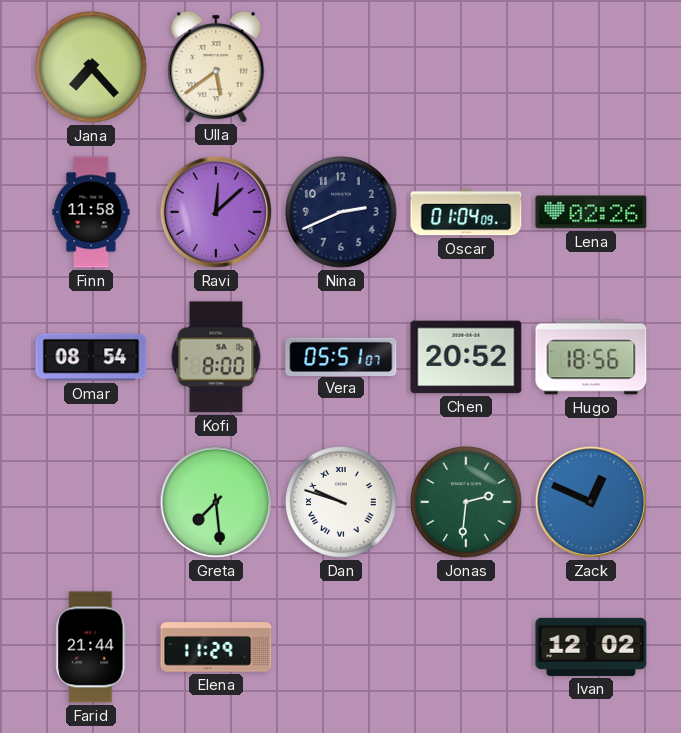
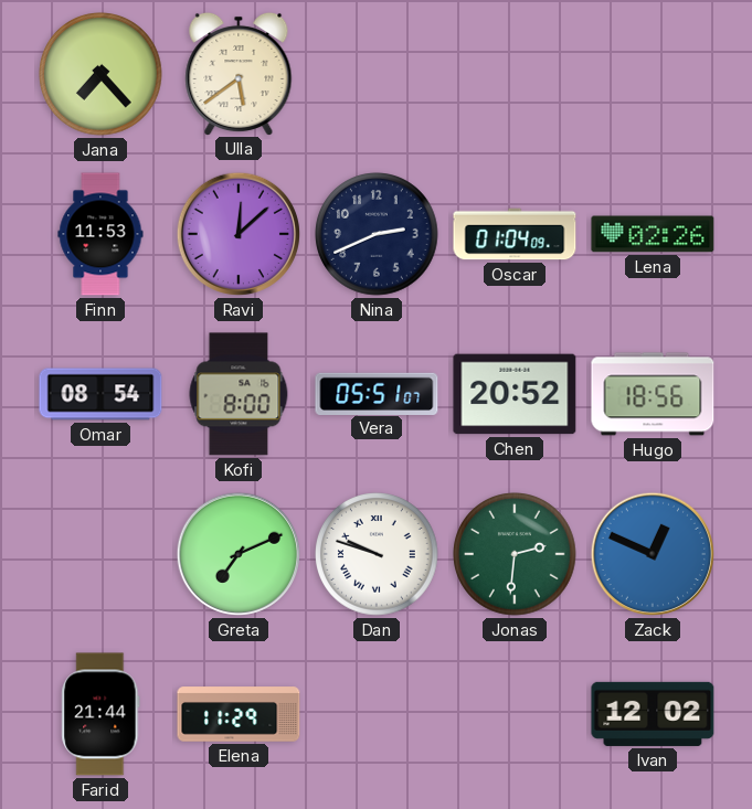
Finn: 11:58 -> 11:53 (100, 234)
Greta: 7:29 -> 7:11 (239, 554)
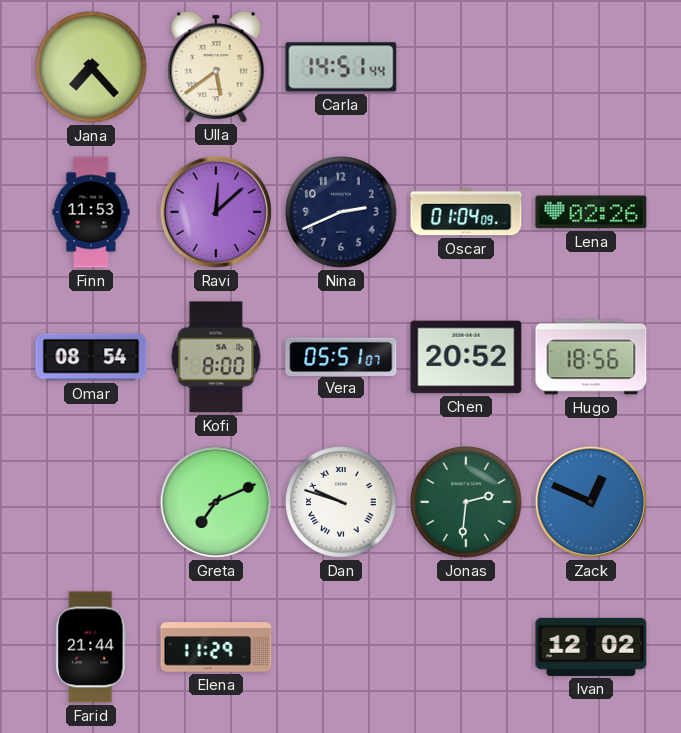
Carla: none -> 14:51 (341, 67)
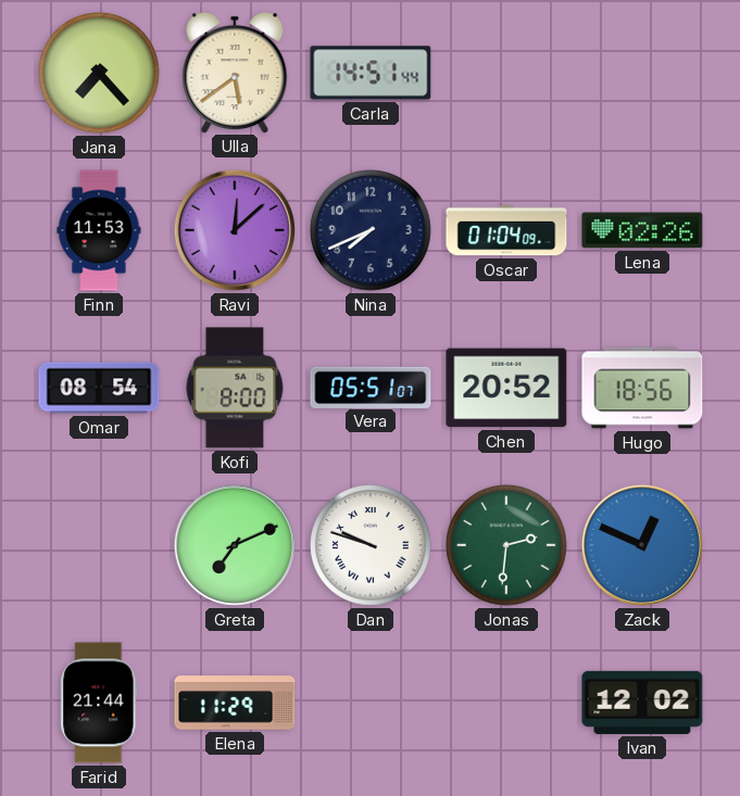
Nina: 2:41 -> 7:41 (371, 230)
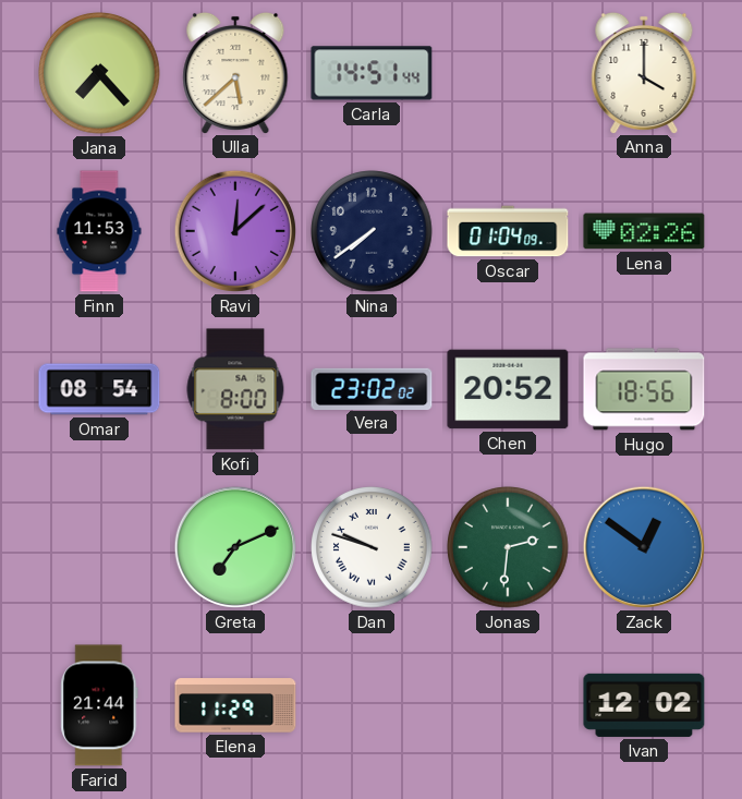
Ulla: 5:39 -> 5:38 (235, 72)
Anna: none -> 4:00 (644, 72)
Nina: 7:41 -> 7:39 (372, 231)
Vera: 05:51 -> 23:02 (372, 388)
Zack: 12:49 -> 12:51 (644, 547)
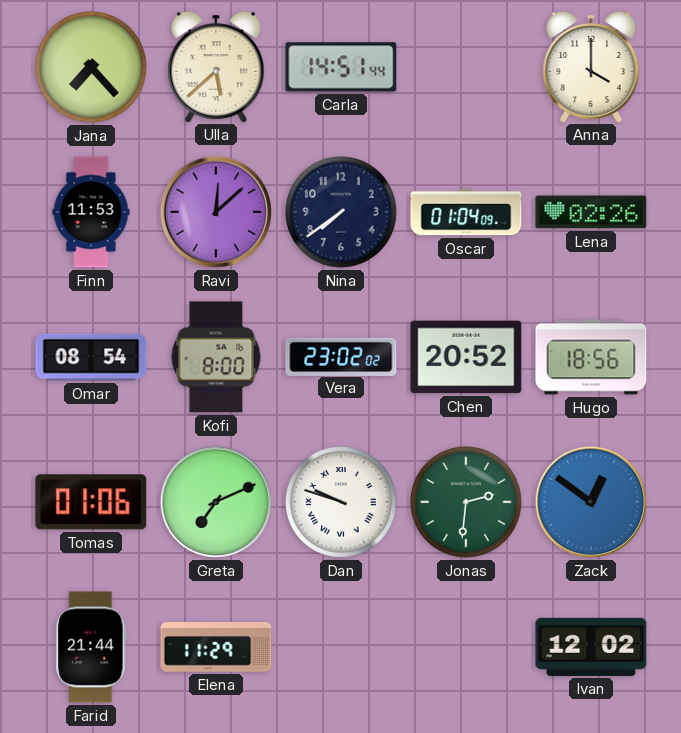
Tomas: none -> 01:06 (91, 502)
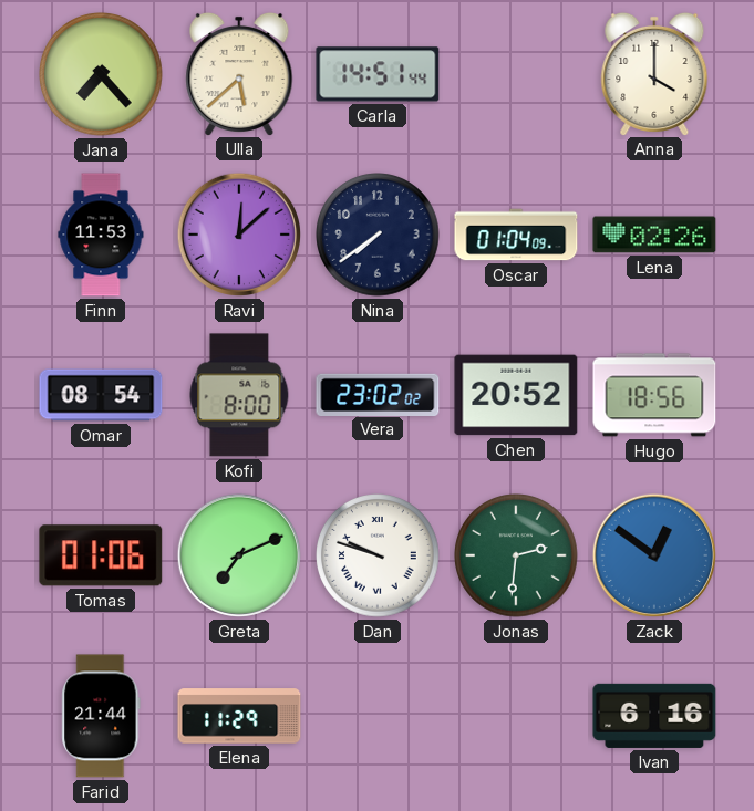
Ivan: 12:02 -> 6:16 (654, 716)
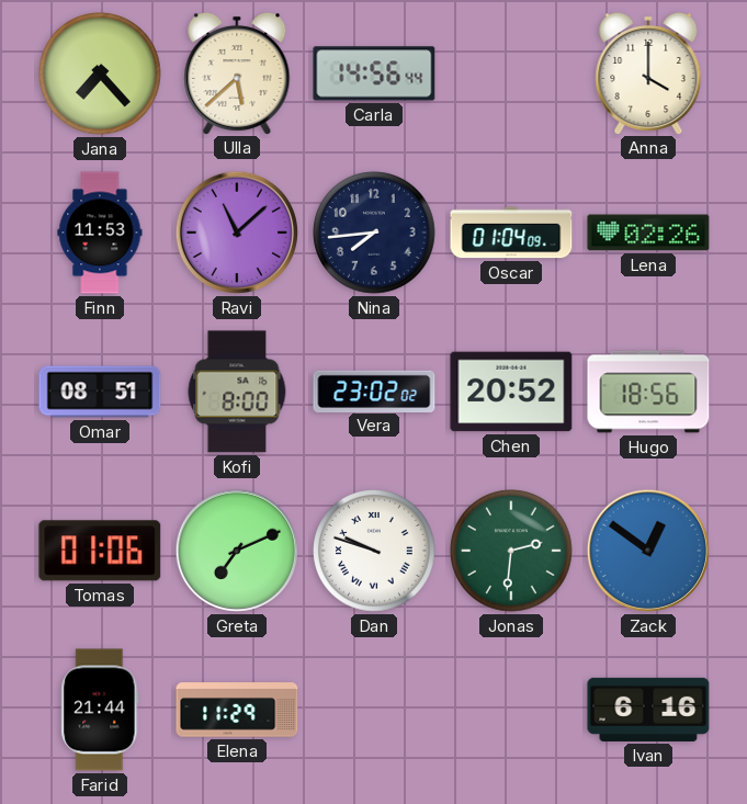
Carla: 14:51 -> 14:56 (374, 73)
Ravi: 12:08 -> 11:08 (237, 233)
Nina: 7:39 -> 7:44 (374, 233)
Omar: 08:54 -> 08:51 (100, 392)
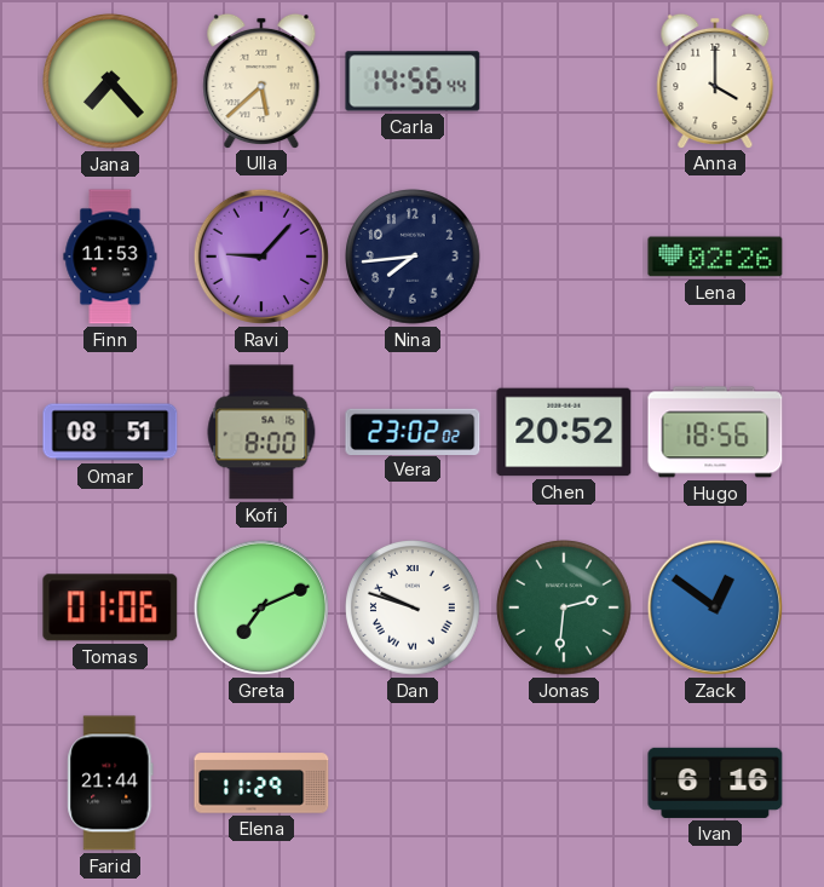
Ravi: 11:08 -> 9:07 (261, 257)
Oscar: 01:04 -> none (511, 233)
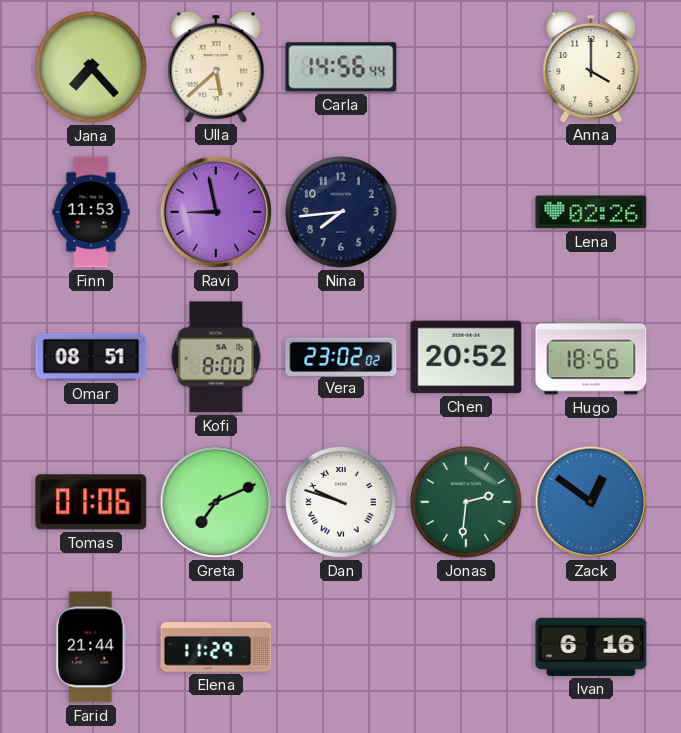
Ravi: 9:07 -> 8:58 (216, 212)
